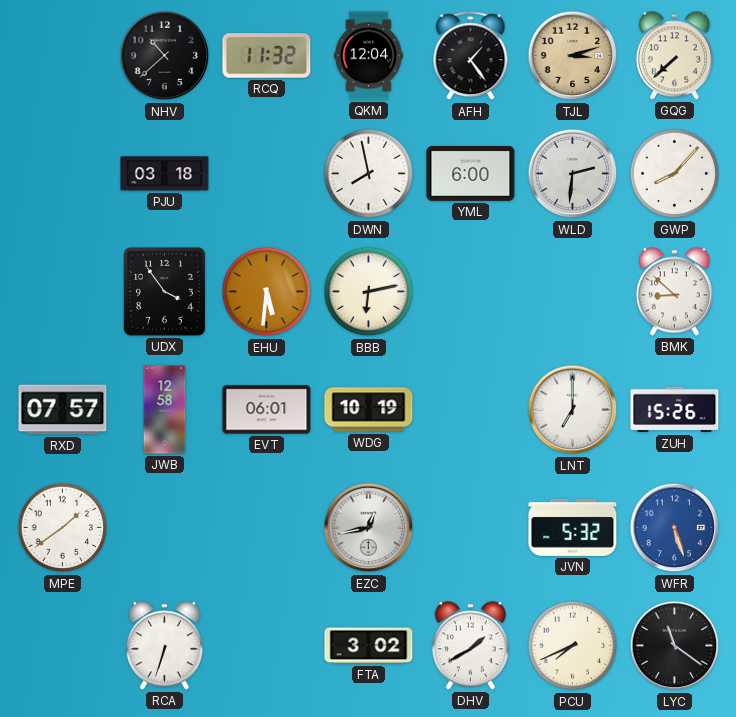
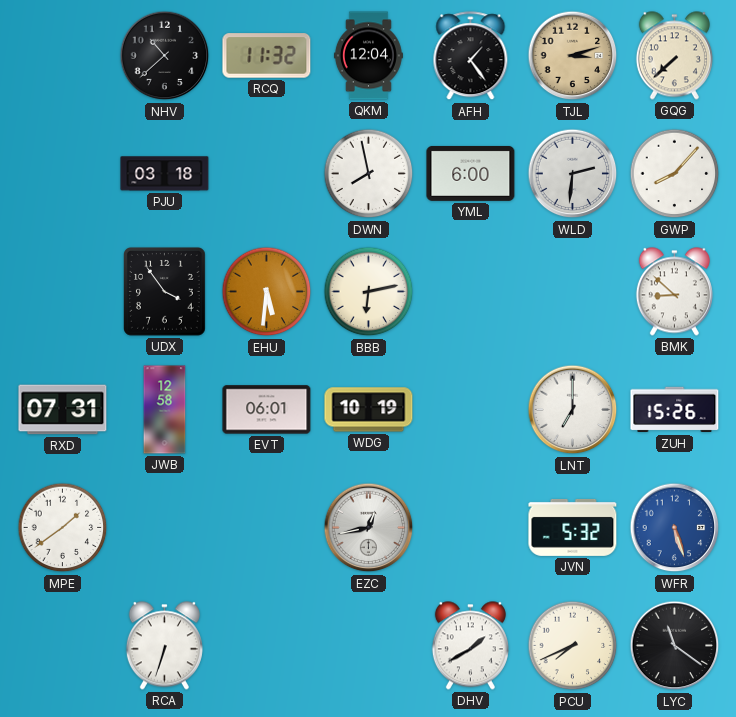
RXD: 07:57 -> 07:31 (63, 410)
FTA: 3:02 -> none (369, 646)
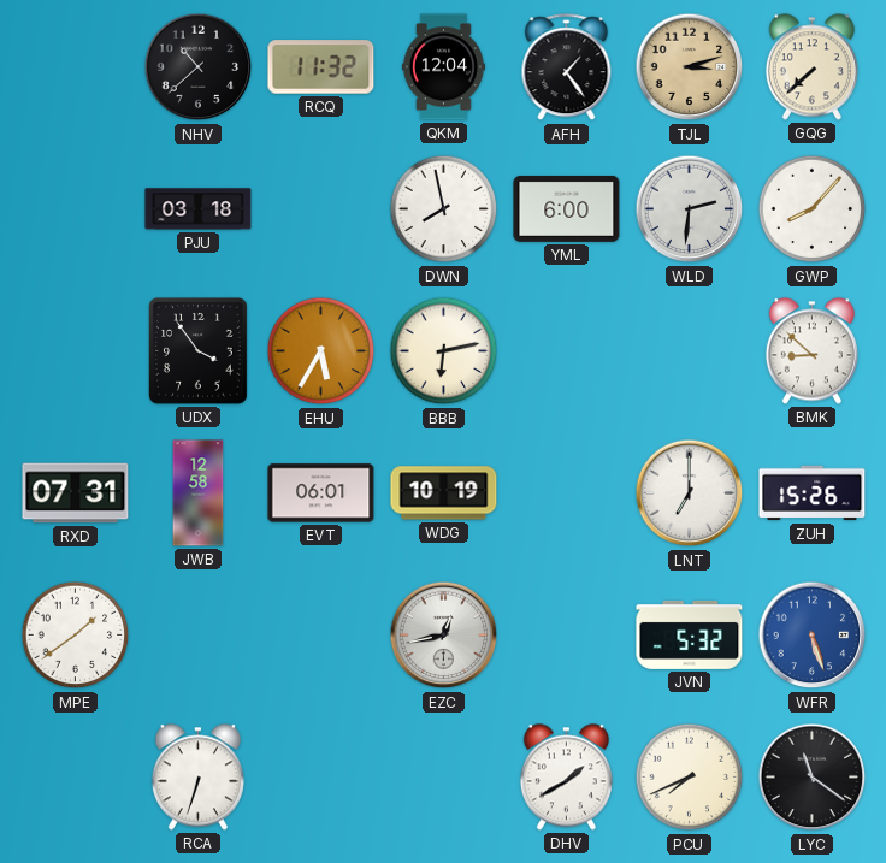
EHU: 5:31 -> 5:35 (321, 351)
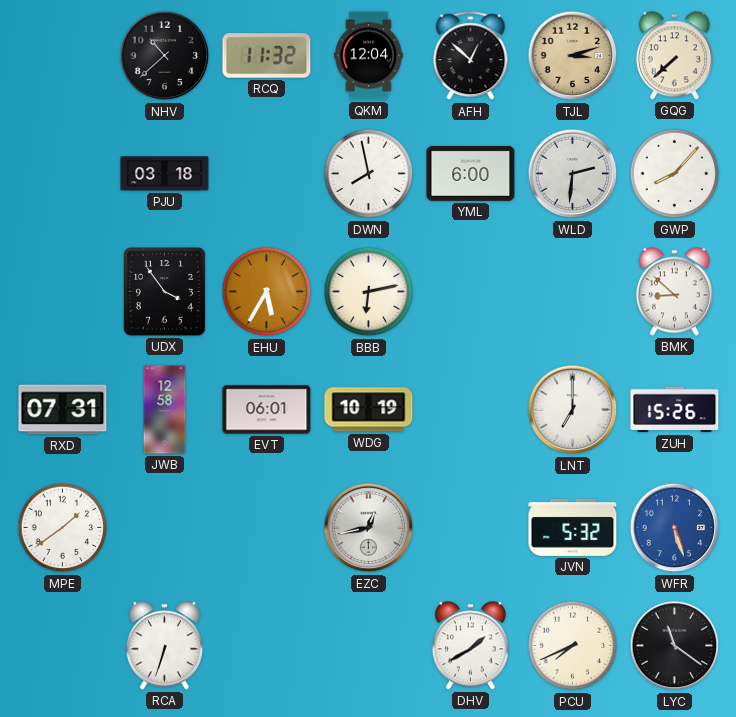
AFH: 1:24 -> 12:52 (471, 56)
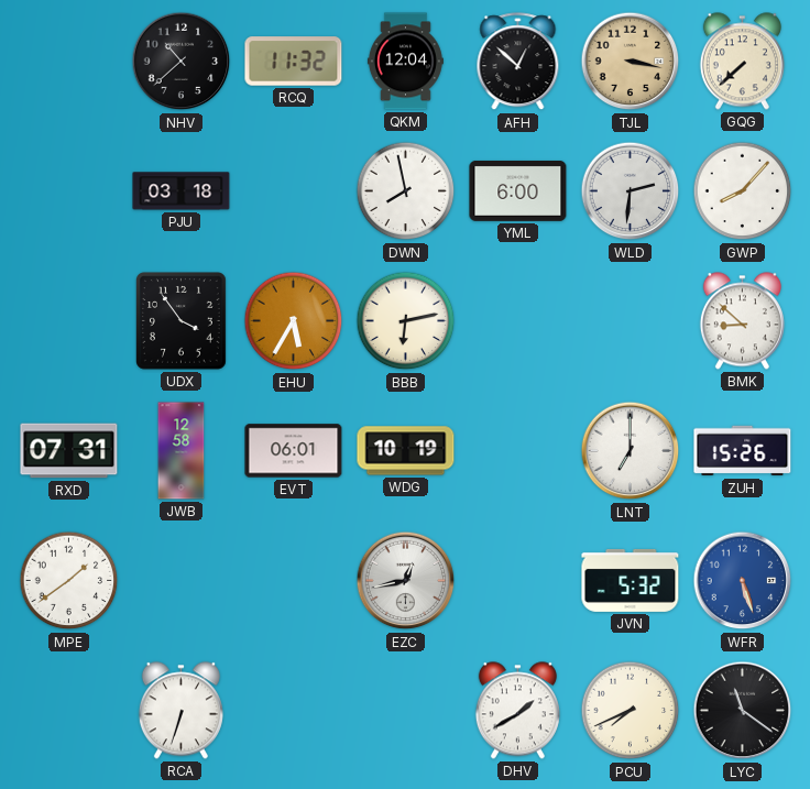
TJL: 3:12 -> 3:17 (631, 62)
